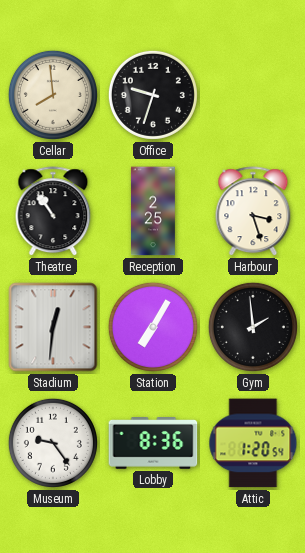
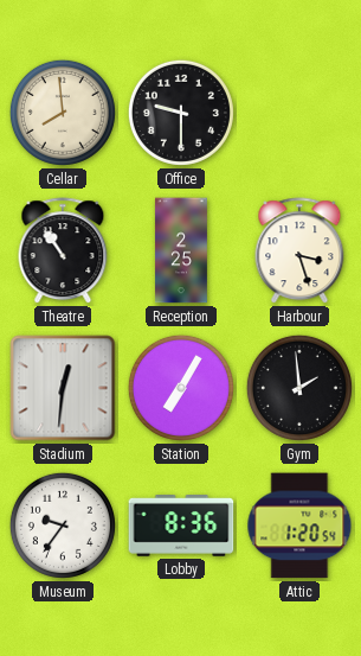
Office: 9:33 -> 9:30 (181, 113)
Museum: 9:24 -> 9:36 (63, 526)
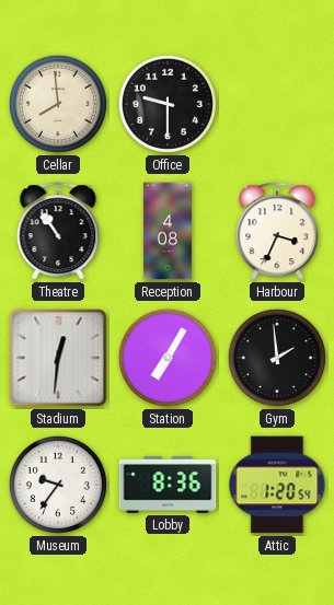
Reception: 2:25 -> 4:08 (168, 231)
Harbour: 3:27 -> 3:34 (277, 232)
